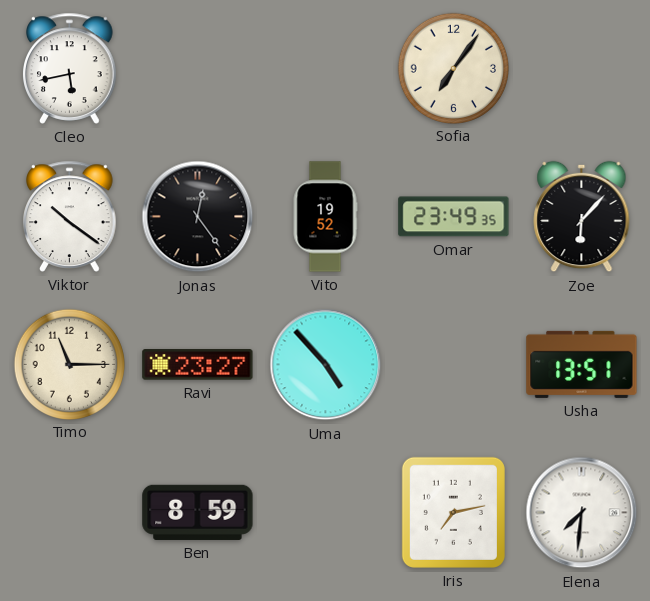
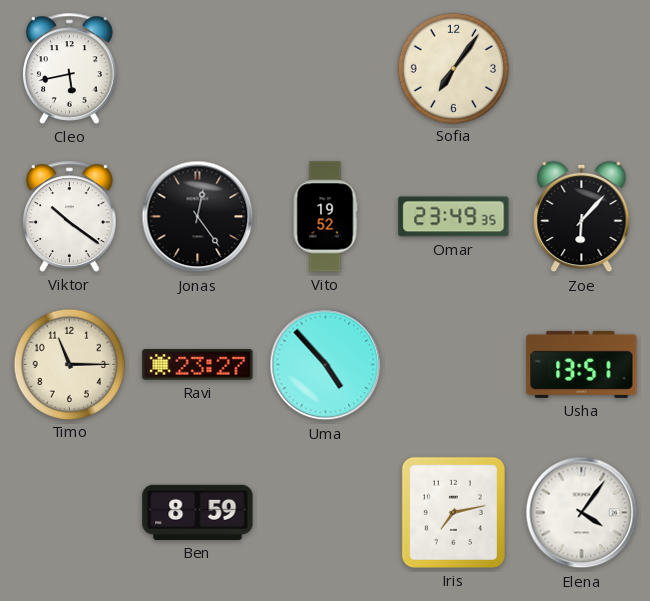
Elena: 7:31 -> 4:06 (582, 513)
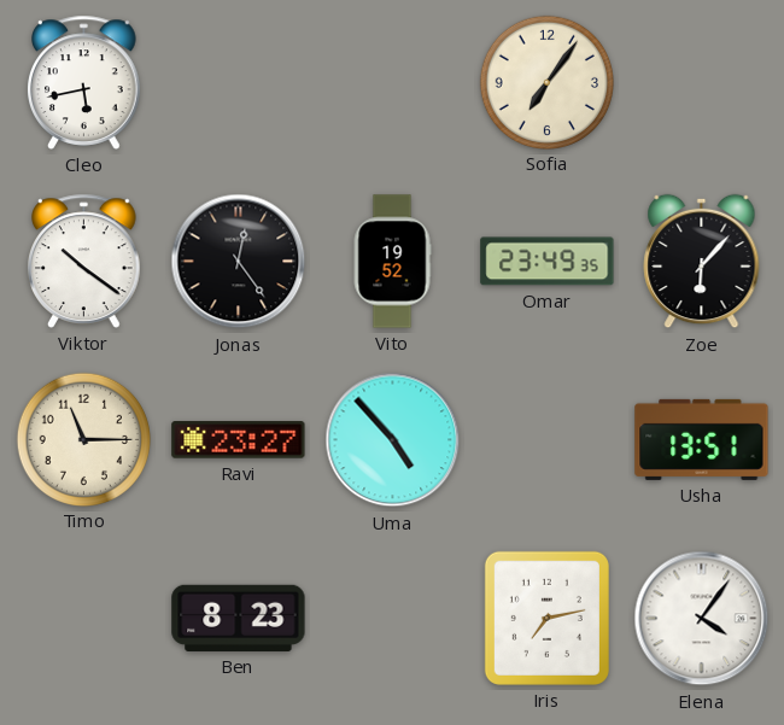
Ben: 8:59 -> 8:23 (239, 618)
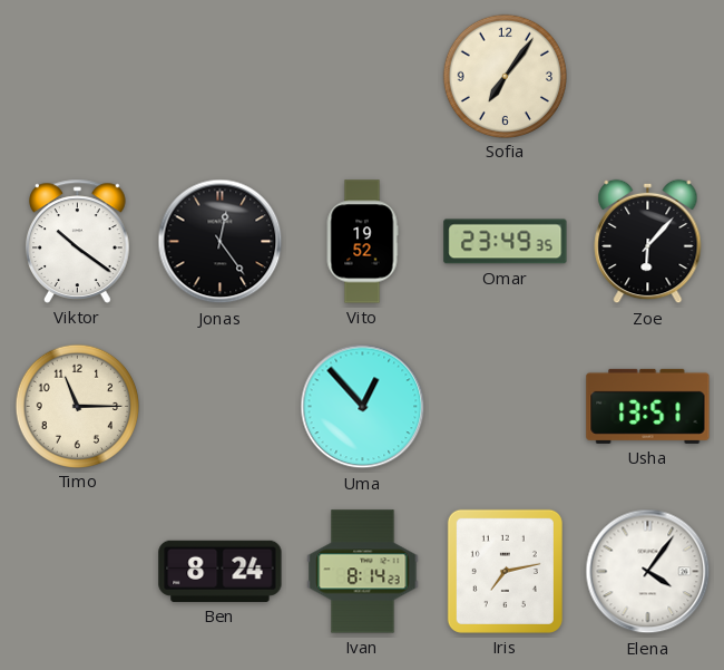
Cleo: 5:43 -> none (84, 82)
Ravi: 23:27 -> none (239, 440)
Uma: 4:53 -> 12:53 (363, 407)
Ben: 8:23 -> 8:24 (221, 571)
Ivan: none -> 8:14 (363, 572)
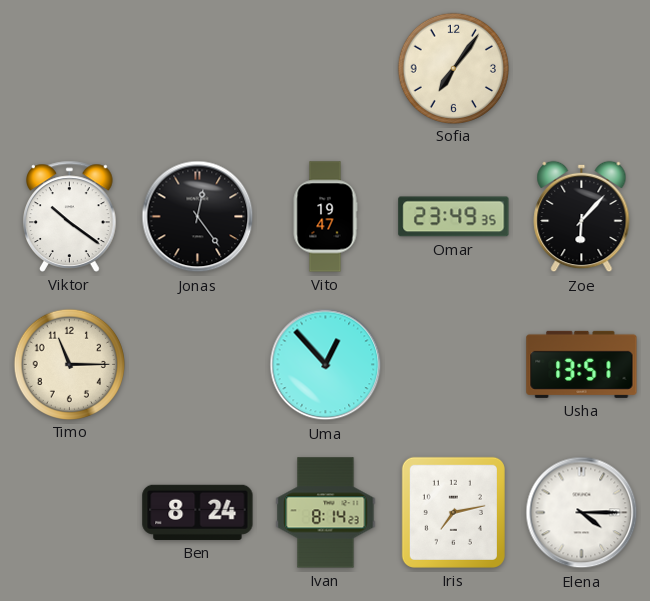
Vito: 19:52 -> 19:47 (325, 217)
Elena: 4:06 -> 4:15 (582, 513)
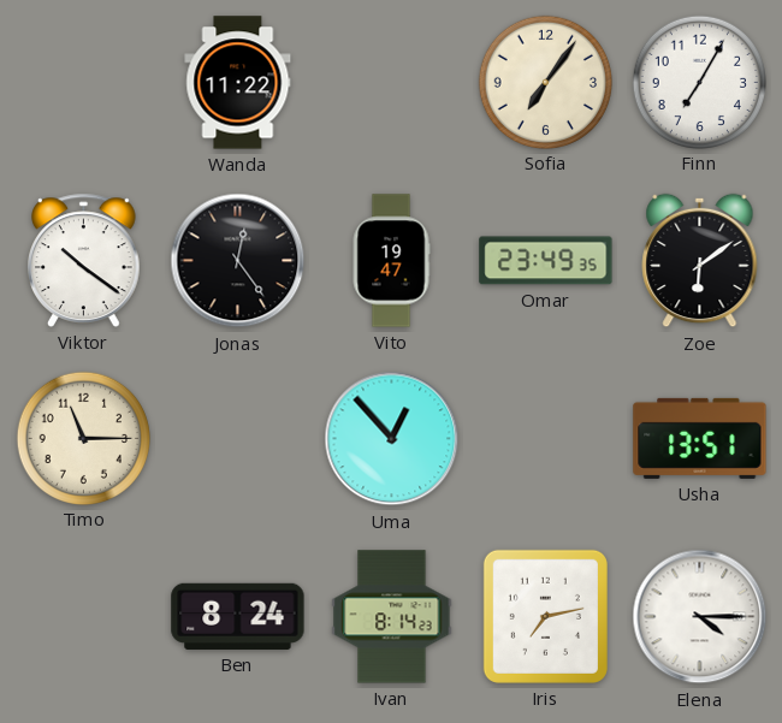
Wanda: none -> 11:22 (238, 83)
Finn: none -> 7:05 (699, 82)
Zoe: 6:07 -> 6:09 (700, 261)
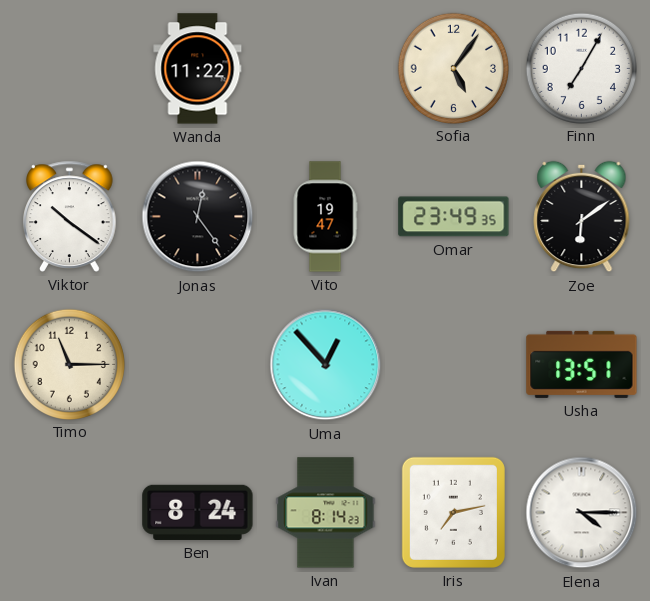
Sofia: 7:06 -> 5:06 (453, 68)
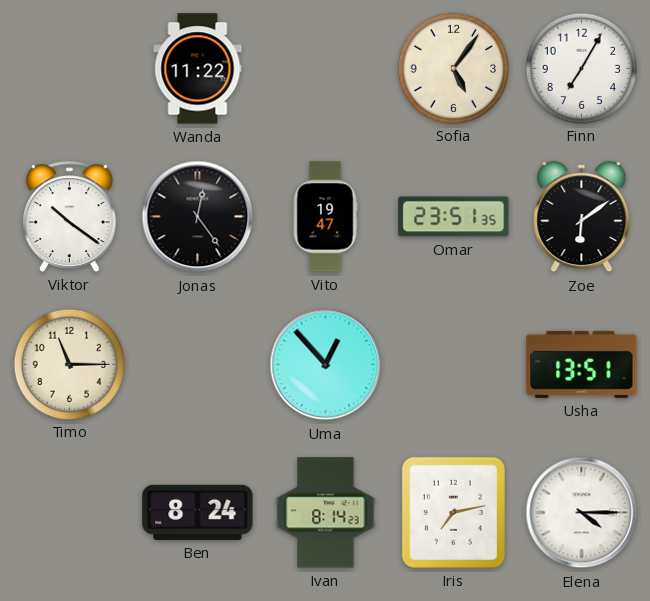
Omar: 23:49 -> 23:51 (454, 217)
